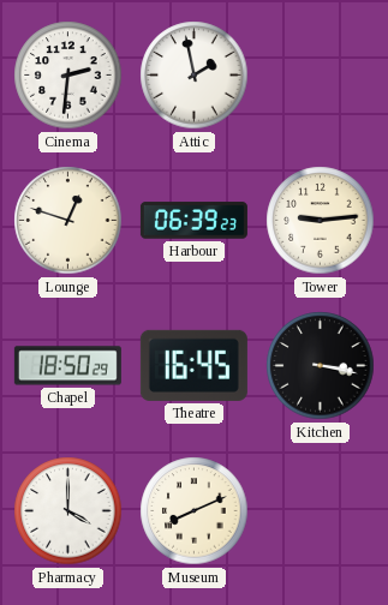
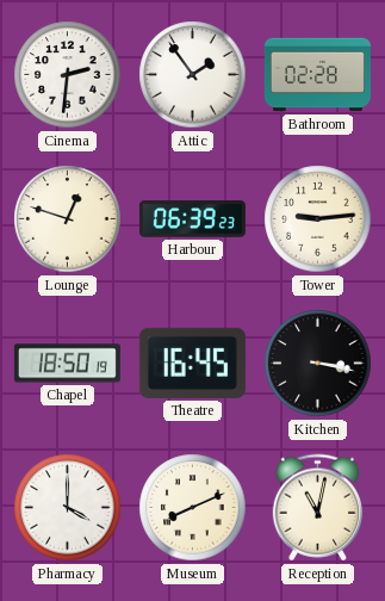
Attic: 1:58 -> 1:54 (193, 75)
Bathroom: none -> 02:28 (317, 75)
Chapel: 18:50:29 -> 18:50:19 (67, 364)
Reception: none -> 11:02 (317, 508)
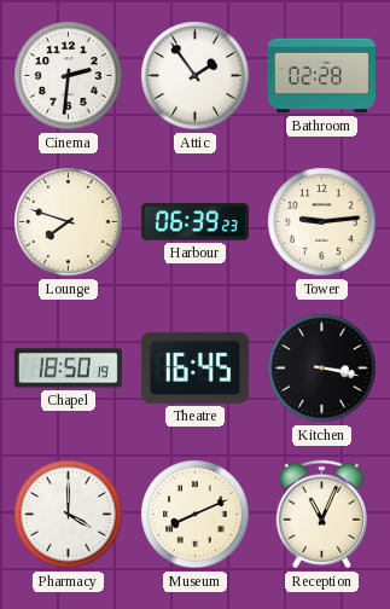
Lounge: 12:48 -> 7:48 (69, 222)
Reception: 11:02 -> 11:04 (321, 515)
